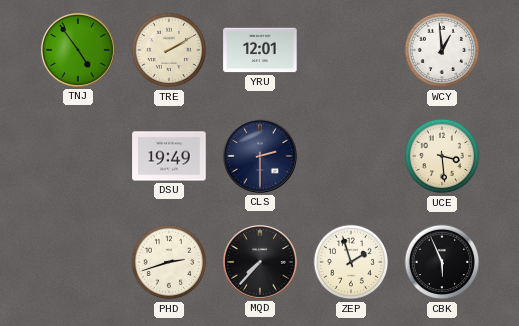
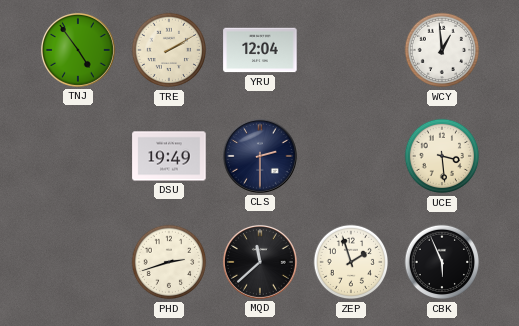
YRU: 12:01 -> 12:04 (260, 50)
MQD: 7:37 -> 11:38 (260, 262)
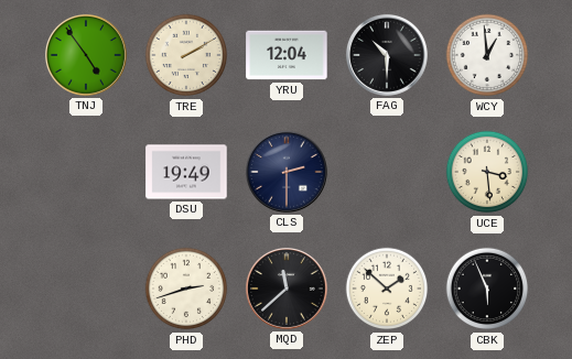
FAG: none -> 10:30 (387, 55)
ZEP: 1:57 -> 1:52 (387, 289)
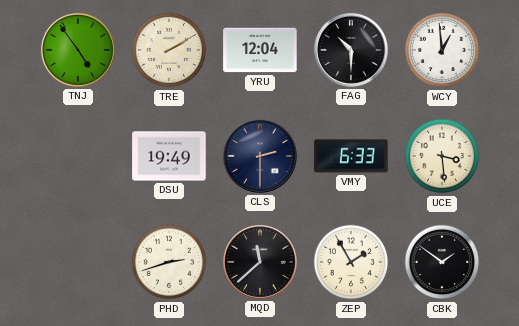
VMY: none -> 6:33 (351, 156)
ZEP: 1:52 -> 1:55 (351, 262)
CBK: 5:56 -> 1:51 (442, 262)
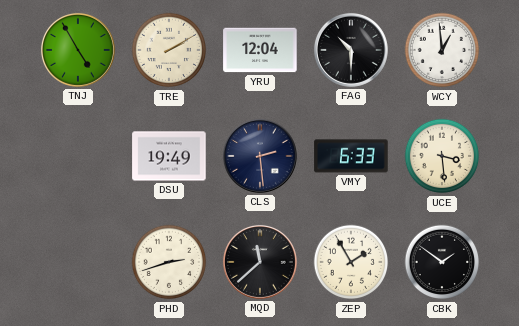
TNJ: 4:54 -> 4:55 (78, 50)
CLS: 2:30 -> 2:29 (260, 156)
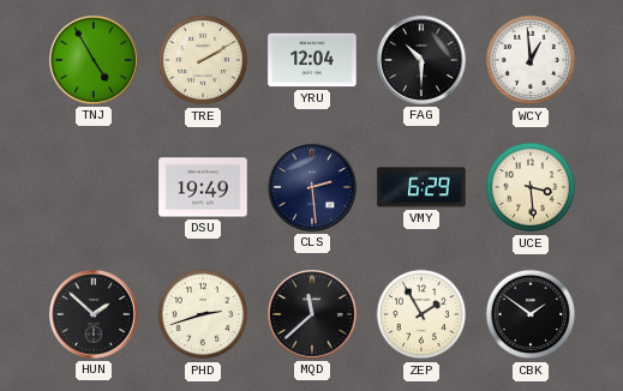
VMY: 6:33 -> 6:29 (421, 187)
HUN: none -> 1:52 (94, 314)
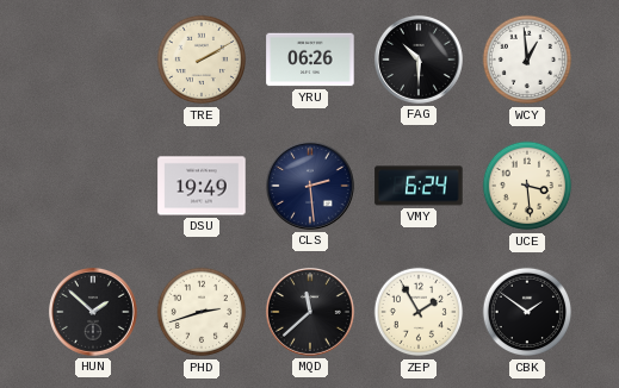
TNJ: 4:55 -> none (94, 60)
YRU: 12:04 -> 06:26 (310, 60)
VMY: 6:29 -> 6:24 (419, 186)
